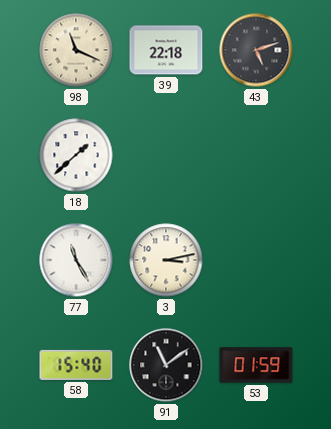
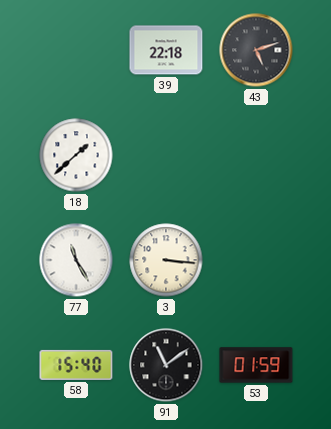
98: 11:19 -> none (76, 50)
3: 3:13 -> 3:16 (166, 260)
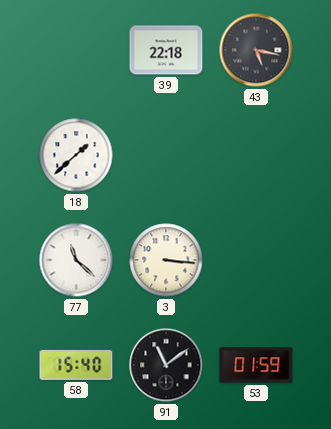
43: 5:12 -> 5:17 (256, 50)
77: 11:25 -> 11:22 (76, 260)
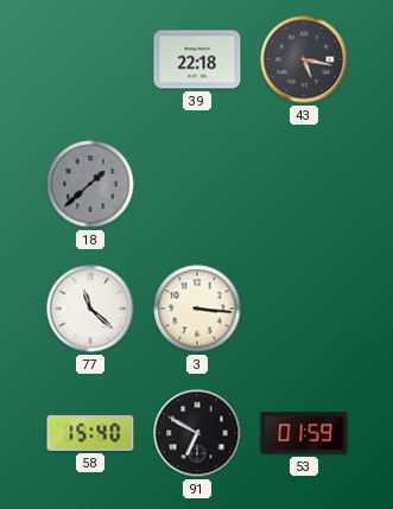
18 dial: white -> grey (90, 184)
91: 11:09 -> 6:50 (197, 433)
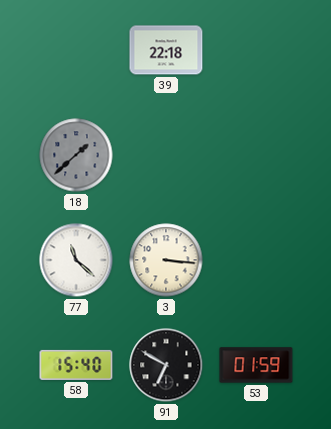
43: 5:17 -> none (304, 59)
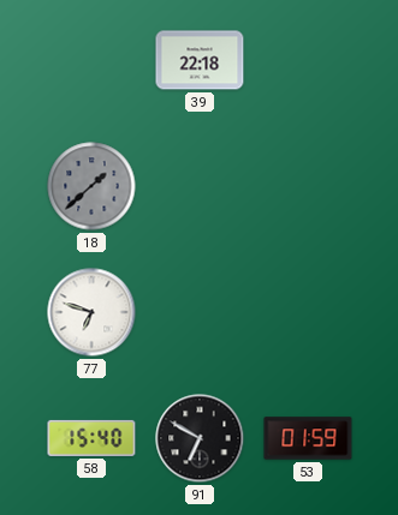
77: 11:22 -> 6:48 (91, 312)
3: 3:16 -> none (166, 260)
